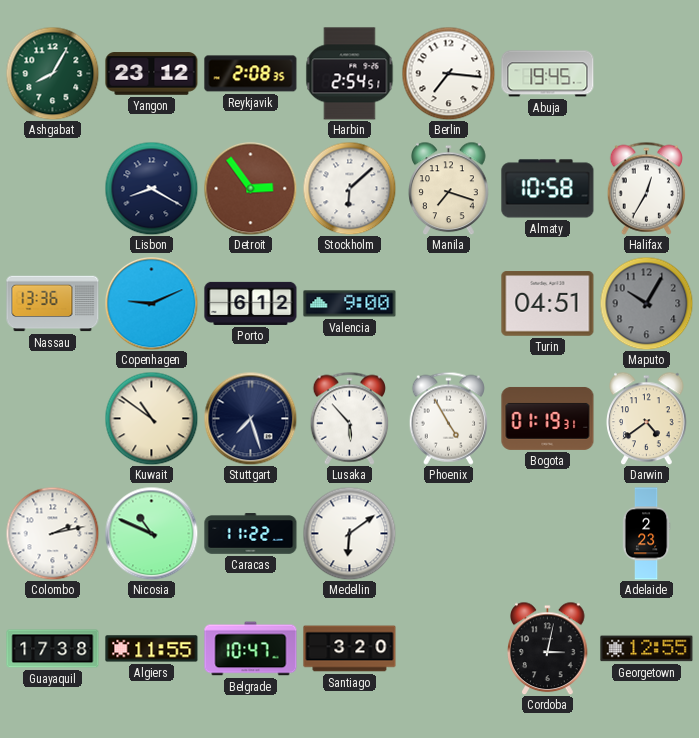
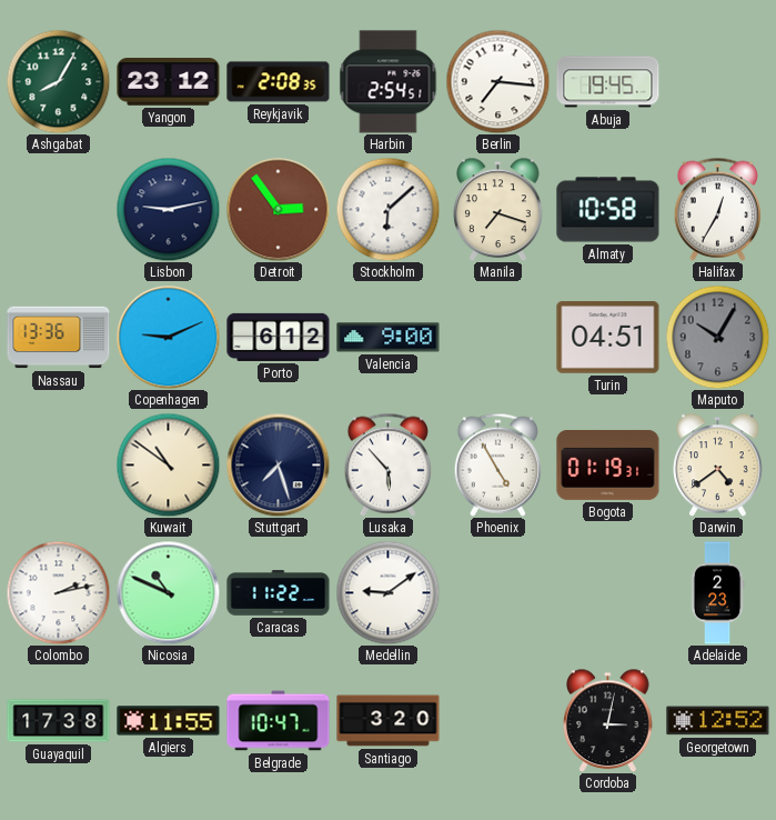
Lisbon: 8:20 -> 9:13 (168, 209)
Medellin: 6:09 -> 9:09 (387, 592)
Georgetown: 12:55 -> 12:52 (718, 721)
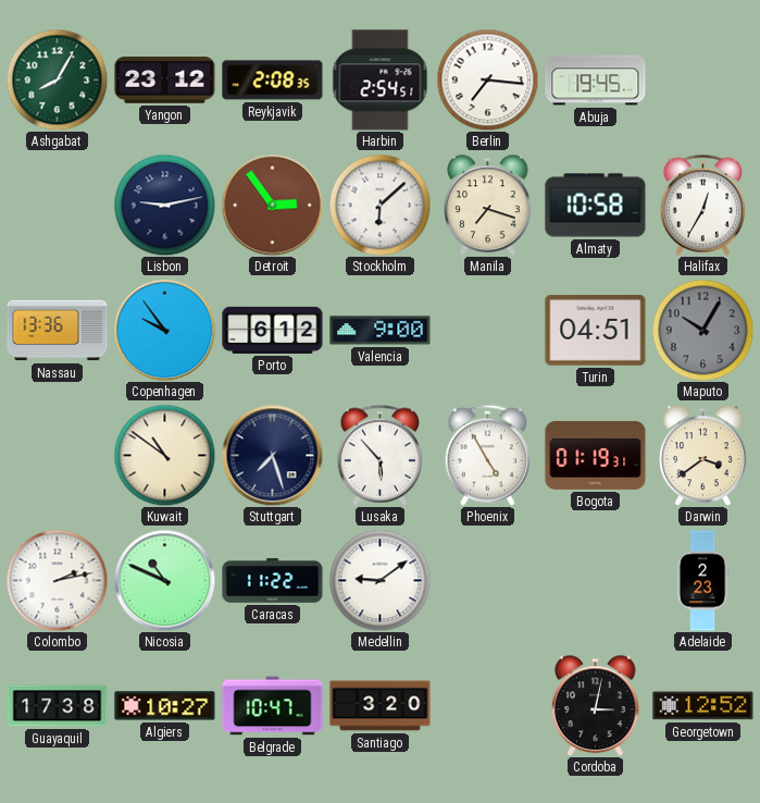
Copenhagen: 9:11 -> 9:54 (164, 330)
Darwin: 4:39 -> 3:39 (703, 455)
Algiers: 11:55 -> 10:27 (165, 706)
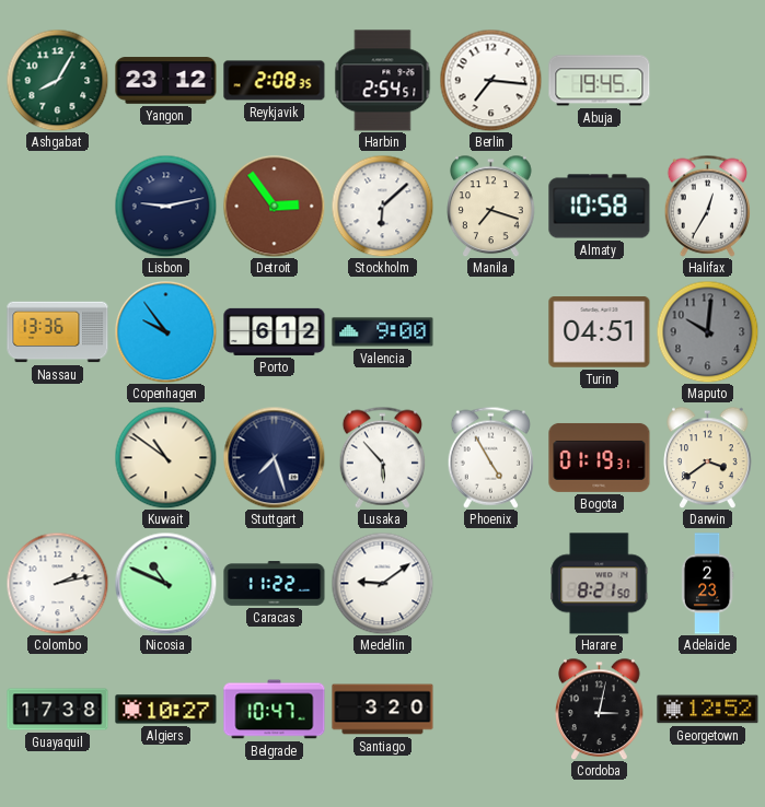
Maputo: 10:05 -> 10:01 (707, 331)
Harare: none -> 8:21 (600, 584)
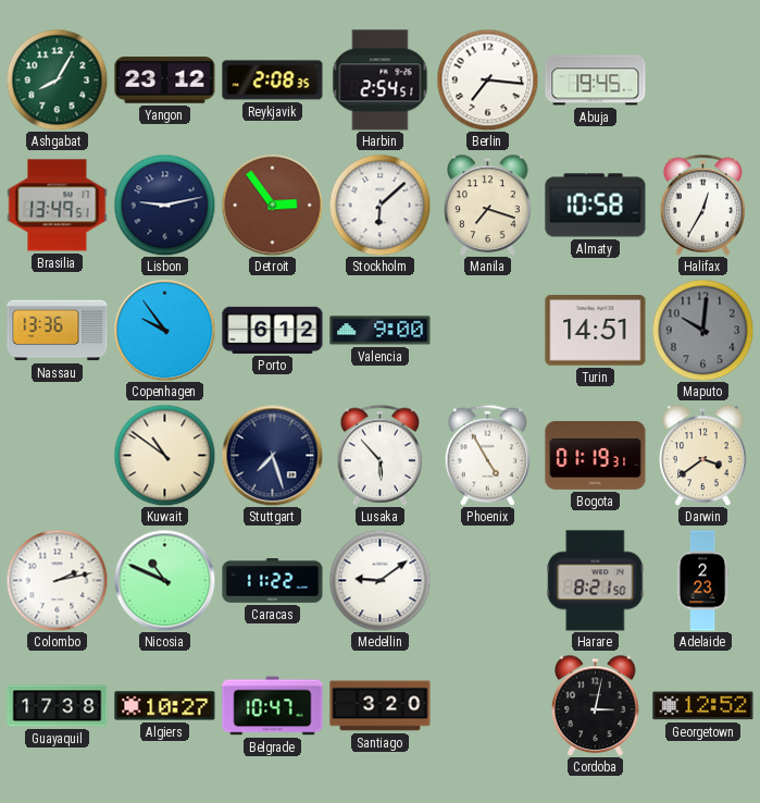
Brasilia: none -> 13:49 (58, 206)
Turin: 04:51 -> 14:51 (596, 331)
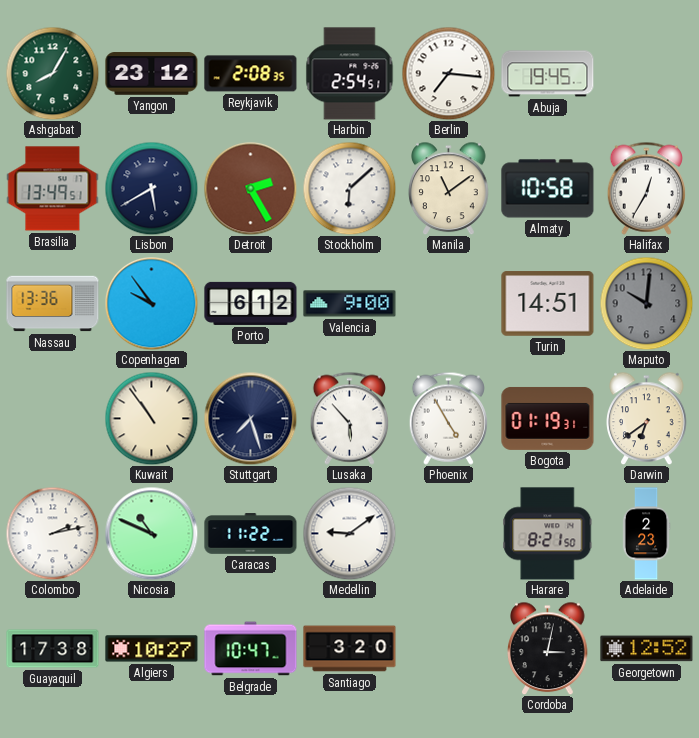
Lisbon: 9:13 -> 5:40 (151, 188)
Detroit: 2:54 -> 2:25 (250, 188)
Manila: 7:18 -> 11:09 (449, 188)
Kuwait: 10:51 -> 10:54 (151, 418)
Darwin: 3:39 -> 6:39 (647, 418)
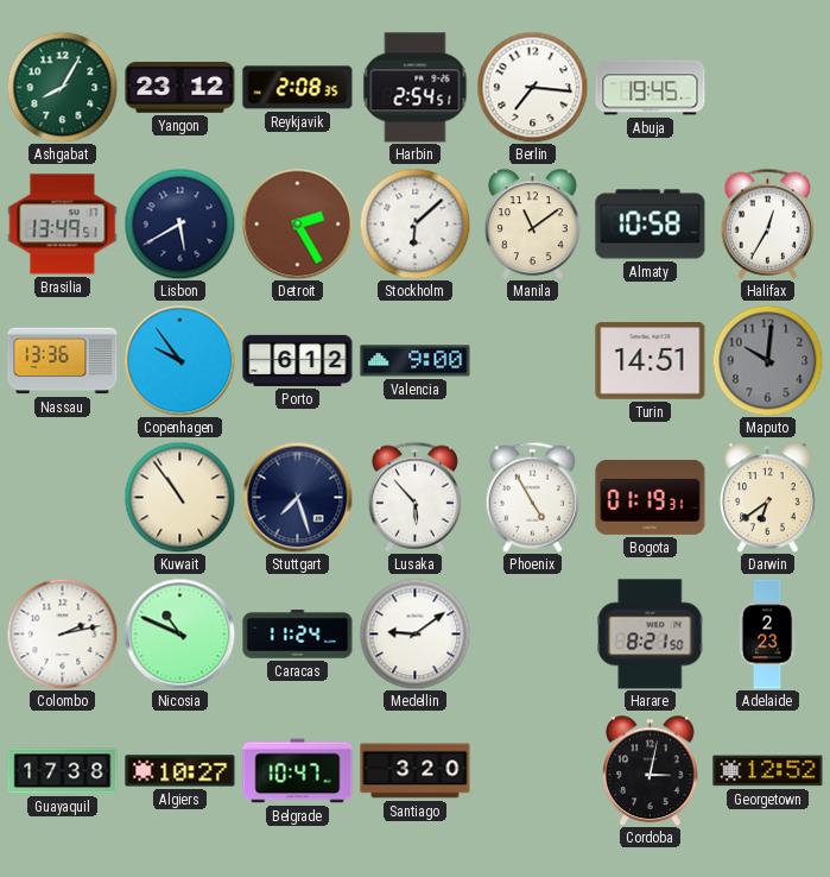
Caracas: 11:22 -> 11:24 (298, 635)
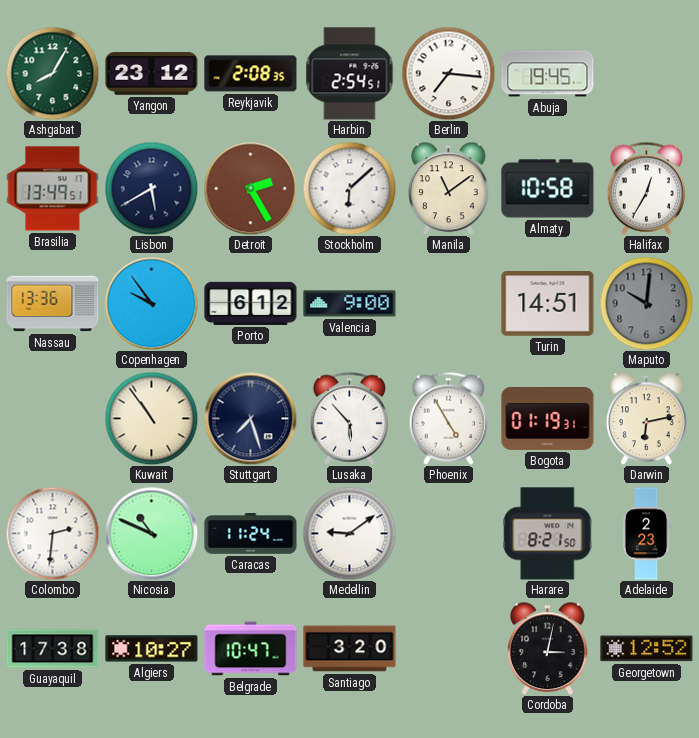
Darwin: 6:39 -> 6:13 (647, 418)
Colombo: 2:13 -> 2:31 (52, 533)
